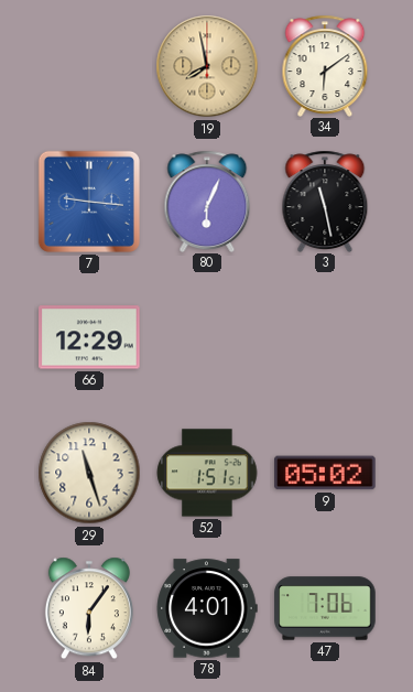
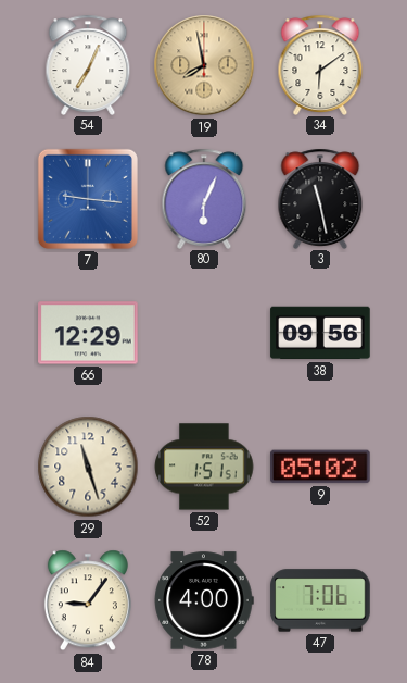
54: none -> 7:04 (88, 64)
38: none -> 09:56 (320, 333)
84: 6:06 -> 9:06 (88, 600)
78: 4:01 -> 4:00 (204, 600)
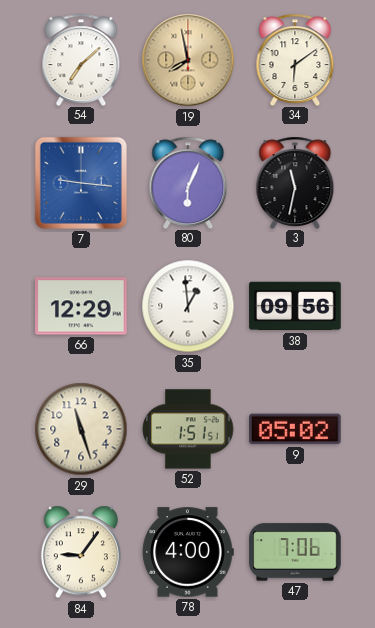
54: 7:04 -> 7:08 (81, 59)
3: 11:28 -> 11:32 (295, 182)
35: none -> 12:59 (188, 306)
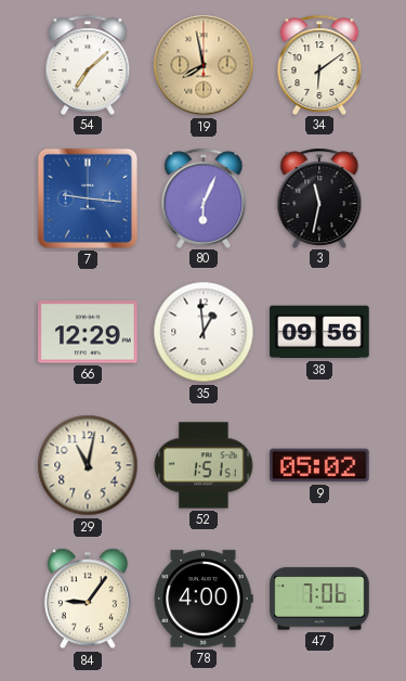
29: 11:27 -> 11:02 (88, 465)
